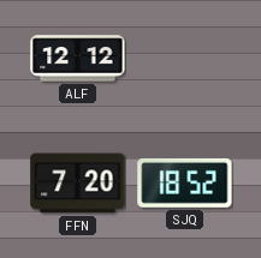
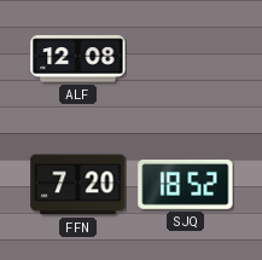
ALF: 12:12 -> 12:08 (78, 59)
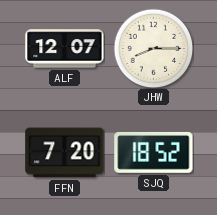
ALF: 12:08 -> 12:07 (65, 49)
JHW: none -> 8:15 (153, 48)
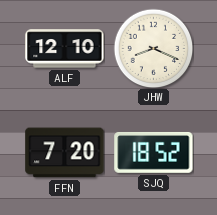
ALF: 12:07 -> 12:10 (65, 49)
JHW: 8:15 -> 8:19 (153, 48)
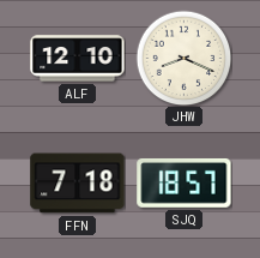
FFN: 7:20 -> 7:18 (78, 184)
SJQ: 18:52 -> 18:57 (185, 182)
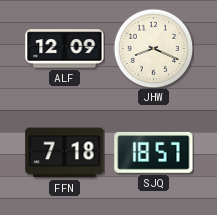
ALF: 12:10 -> 12:09 (65, 49)
